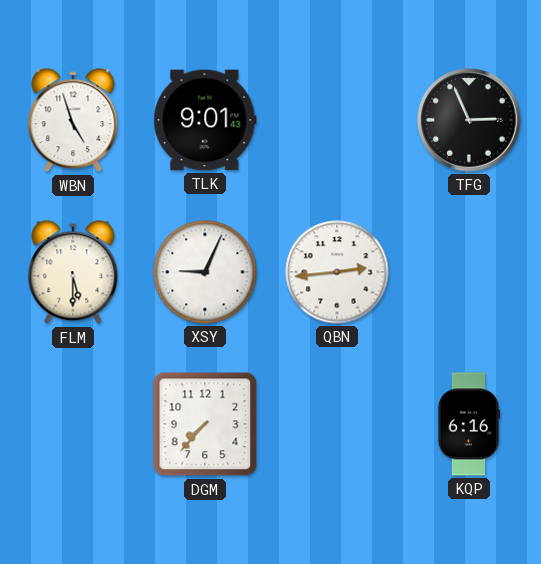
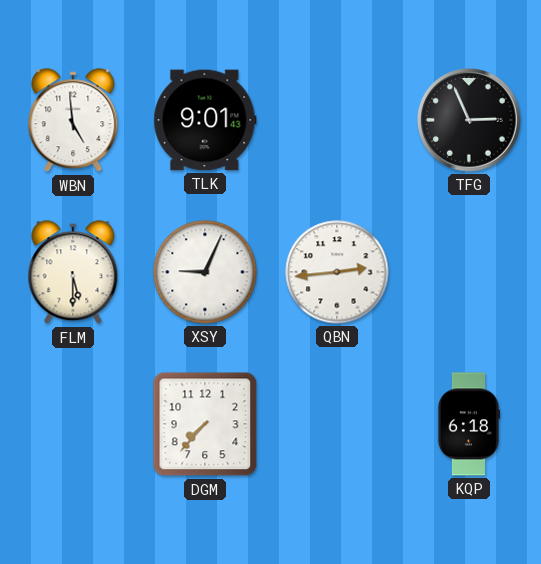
WBN: 4:57 -> 4:59 (73, 121)
KQP: 6:16 -> 6:18 (469, 424)
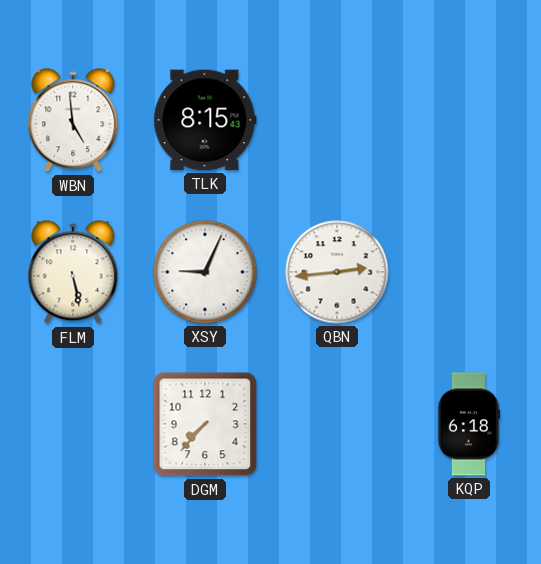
TLK: 9:01 -> 8:15 (205, 120)
TFG: 2:56 -> none (469, 120)
FLM: 5:30 -> 5:28 (73, 273)
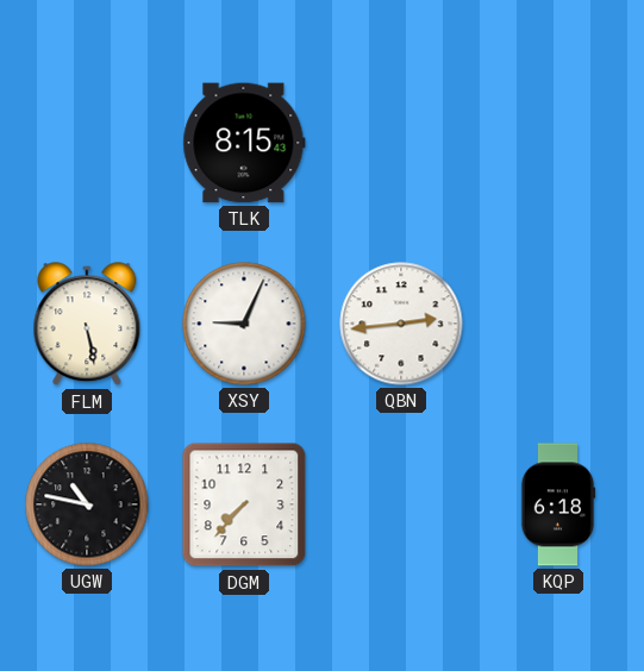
WBN: 4:59 -> none (73, 121)
UGW: none -> 10:47 (87, 504)
